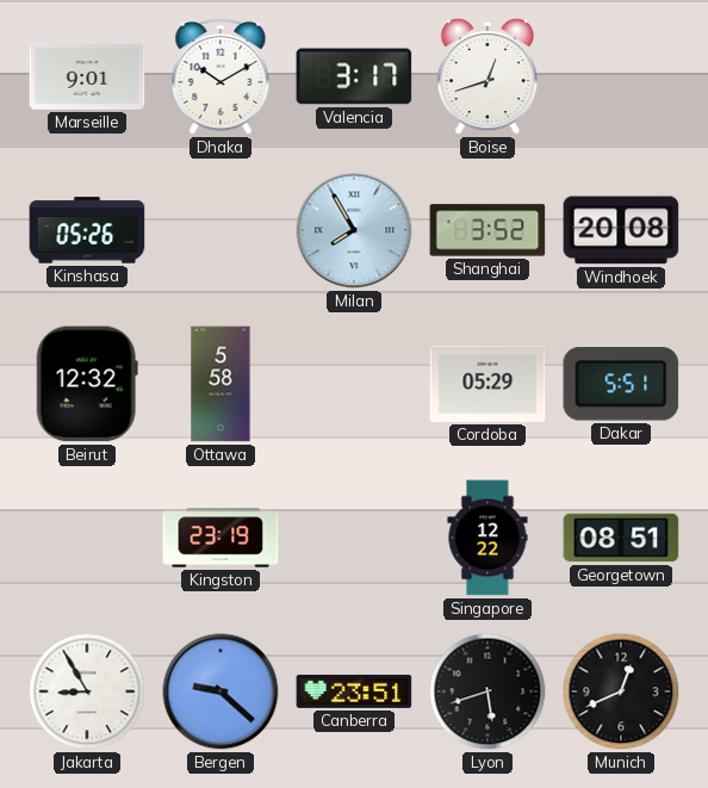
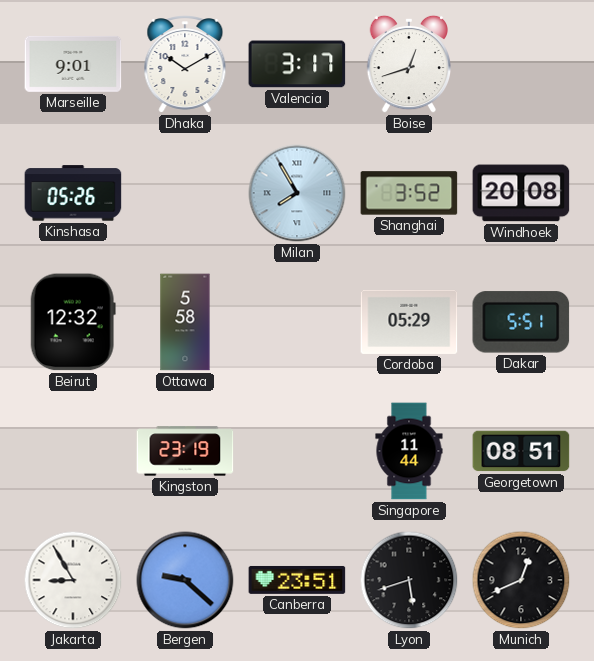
Singapore: 12:22 -> 11:44 (409, 451)
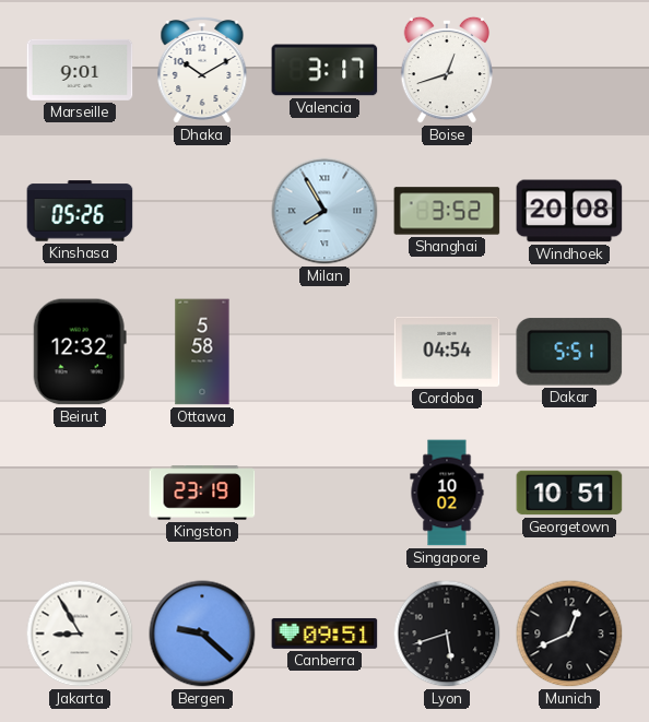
Cordoba: 05:29 -> 04:54 (447, 352)
Singapore: 11:44 -> 10:02 (447, 493)
Georgetown: 08:51 -> 10:51 (569, 493)
Canberra: 23:51 -> 09:51 (324, 634)
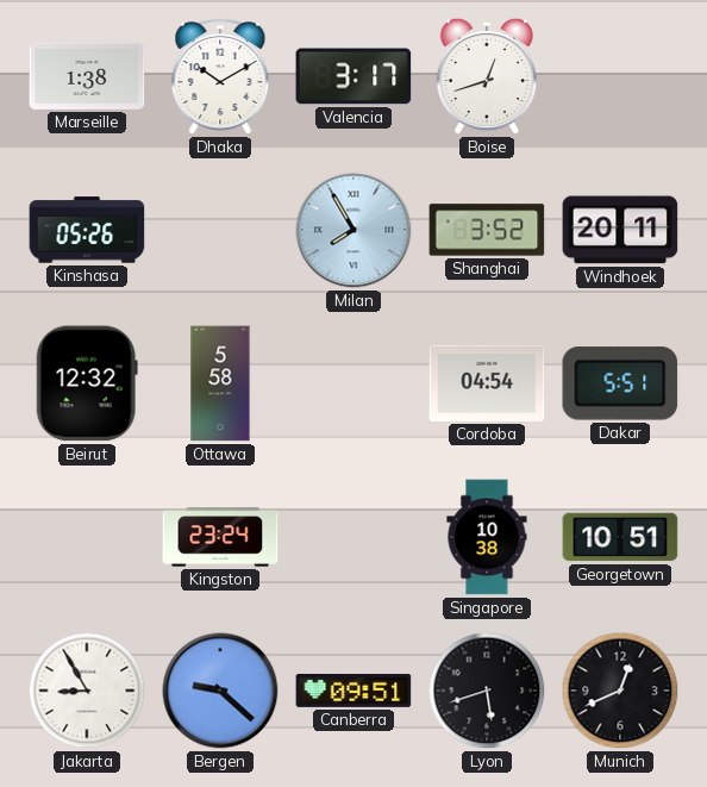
Marseille: 9:01 -> 1:38 (87, 76)
Windhoek: 20:08 -> 20:11 (620, 230)
Kingston: 23:19 -> 23:24 (220, 537)
Singapore: 10:02 -> 10:38 (487, 537)
